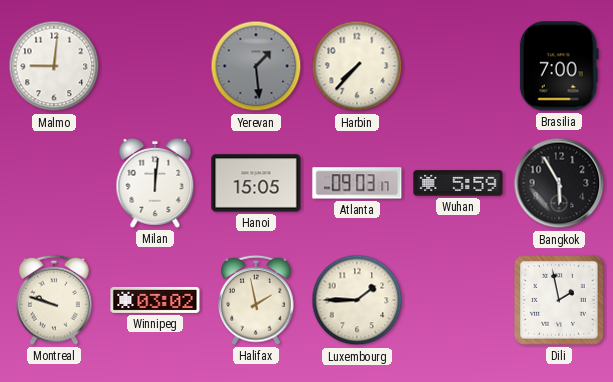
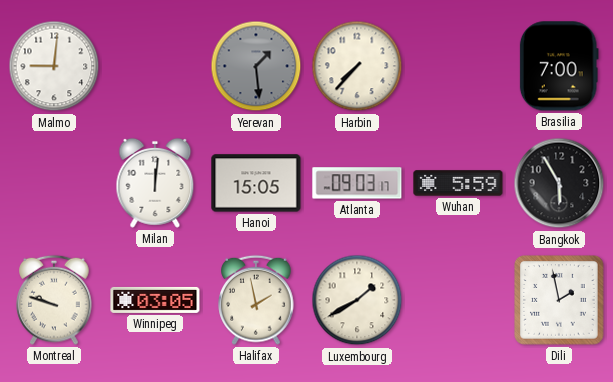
Winnipeg: 03:02 -> 03:05 (155, 300)
Luxembourg: 1:45 -> 1:40 (357, 300)
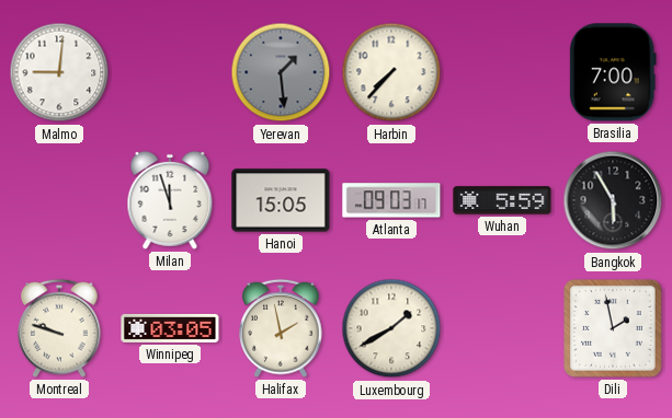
Milan: 12:01 -> 11:57 (170, 200)
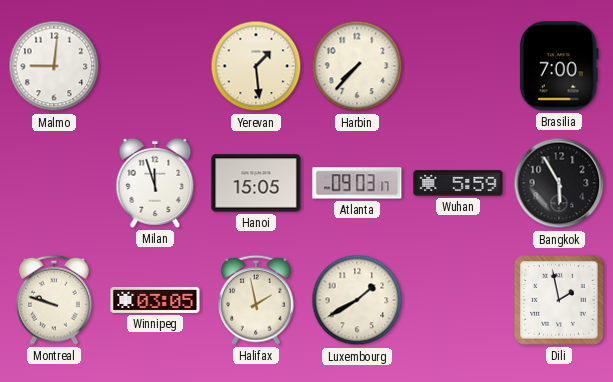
Yerevan dial: grey -> cream (256, 66)
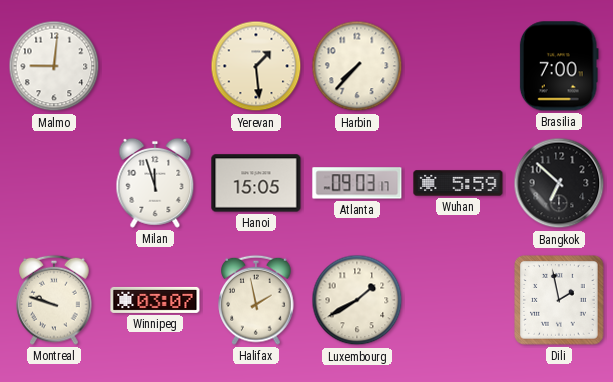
Bangkok: 5:55 -> 6:52 (559, 183)
Winnipeg: 03:05 -> 03:07 (155, 300)
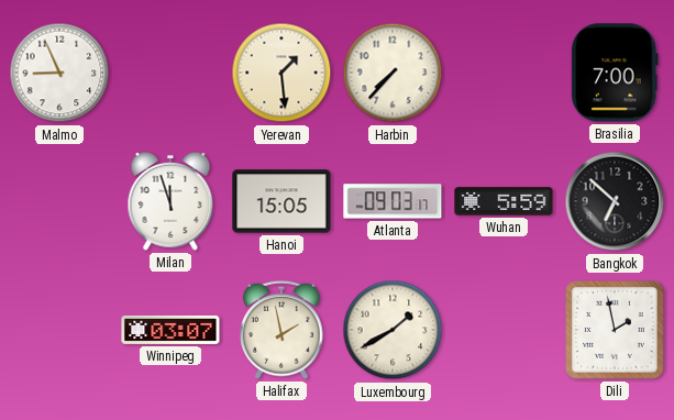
Malmo: 9:01 -> 8:56 (59, 73)
Montreal: 9:48 -> none (54, 300)
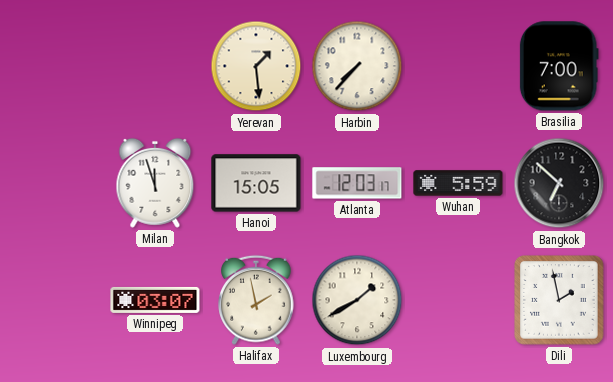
Malmo: 8:56 -> none (59, 73)
Atlanta: 09:03 -> 12:03 (357, 183)
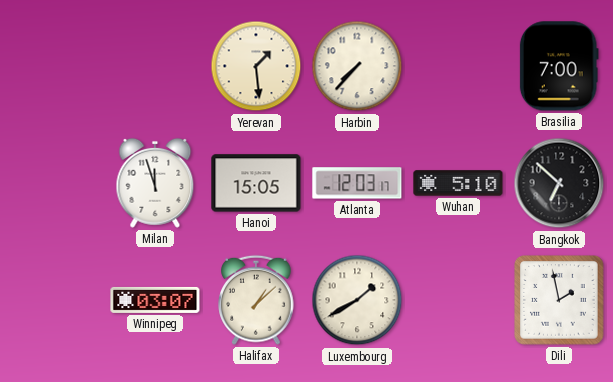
Wuhan: 5:59 -> 5:10 (458, 183)
Halifax: 1:58 -> 1:08 (256, 300)
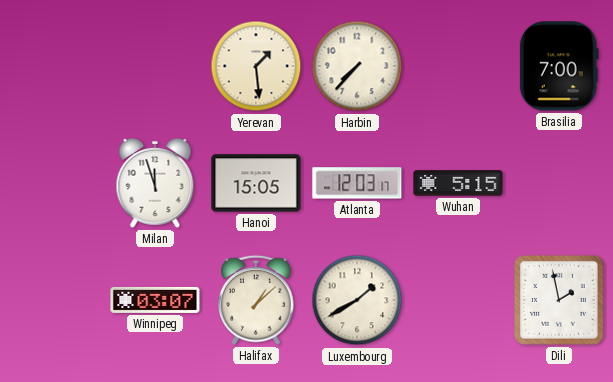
Wuhan: 5:10 -> 5:15 (458, 183)
Bangkok: 6:52 -> none (559, 183)
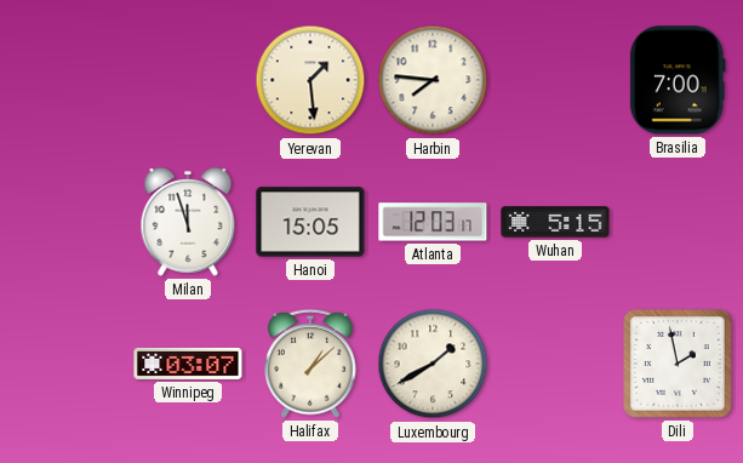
Harbin: 7:37 -> 7:46 (433, 80)
